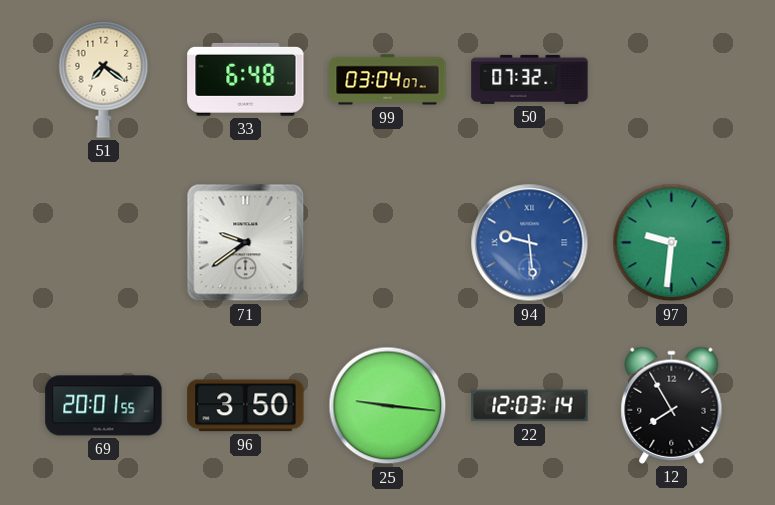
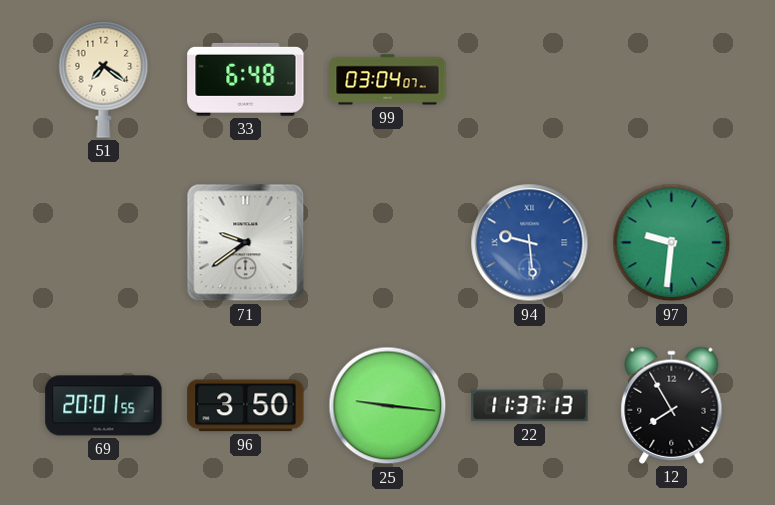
50: 07:32 -> none (530, 79)
22: 12:03 -> 11:37 (530, 406)
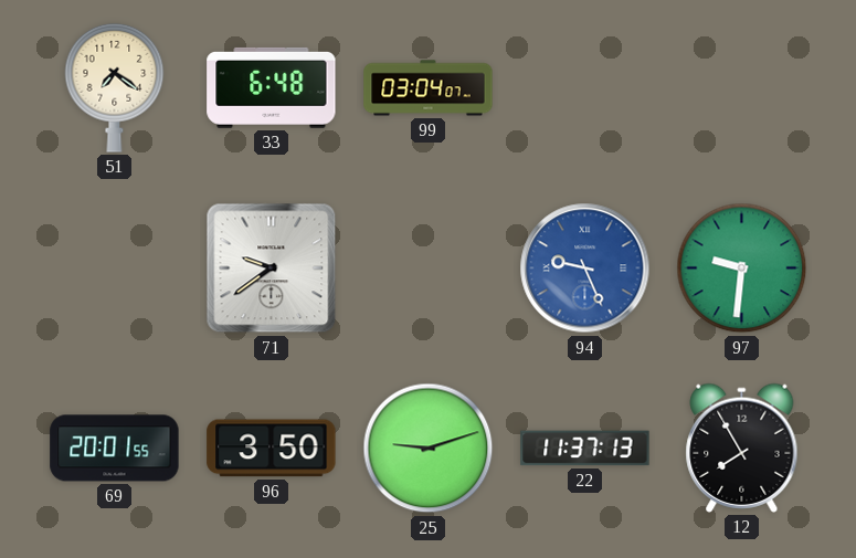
94: 9:29 -> 9:26 (585, 269)
25: 9:16 -> 9:12 (429, 449)
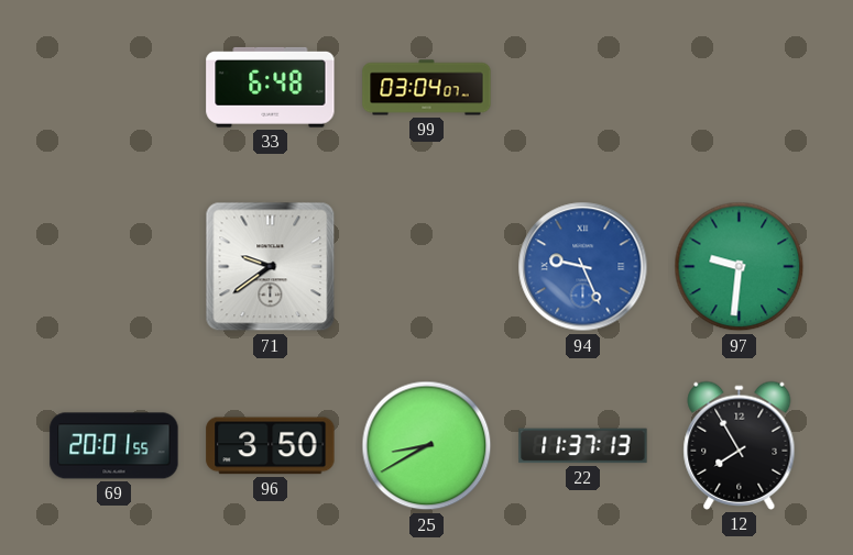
51: 7:21 -> none (115, 87)
25: 9:12 -> 8:40 (427, 446)
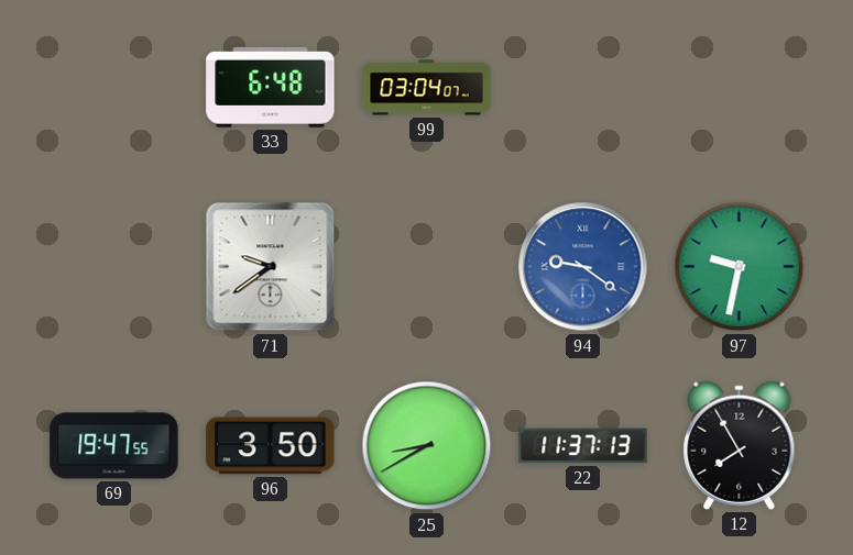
94: 9:26 -> 9:21 (583, 267)
97: 9:31 -> 9:32 (740, 267)
69: 20:01 -> 19:47 (114, 446)
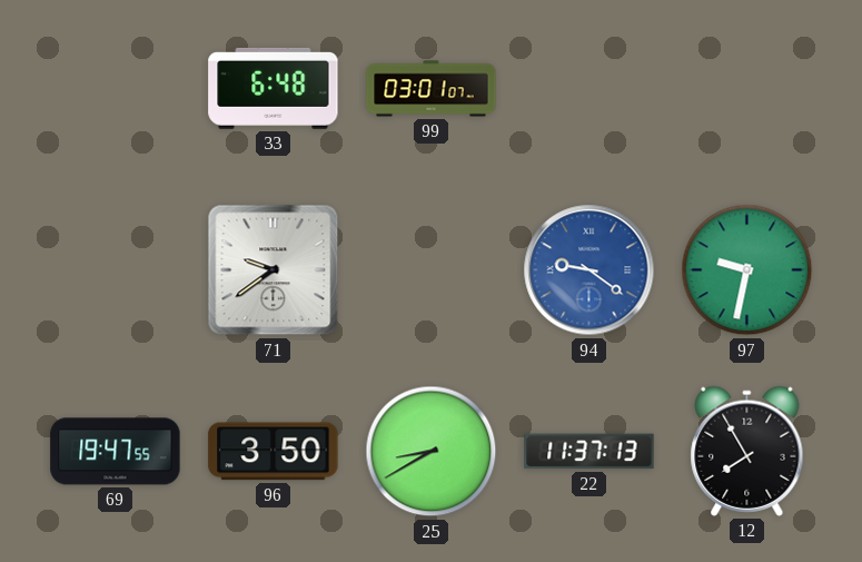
99: 03:04 -> 03:01 (432, 89)
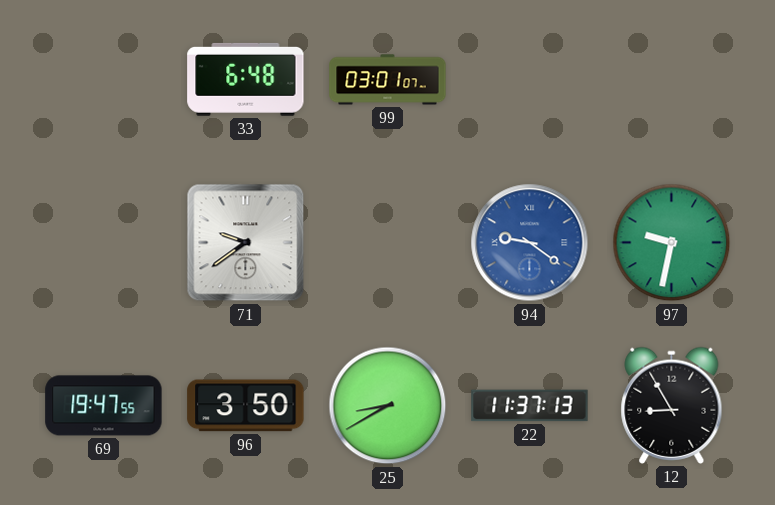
12: 7:55 -> 8:55 (672, 405)
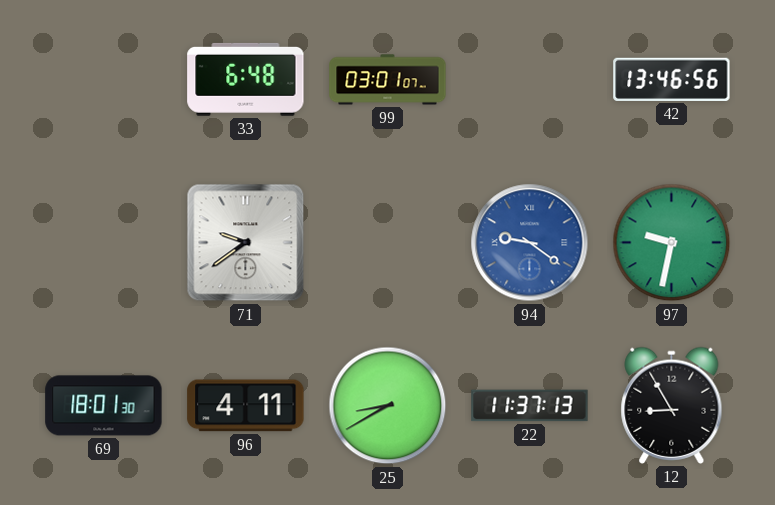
42: none -> 13:46 (672, 79)
69: 19:47 -> 18:01 (104, 406)
96: 3:50 -> 4:11 (246, 406)
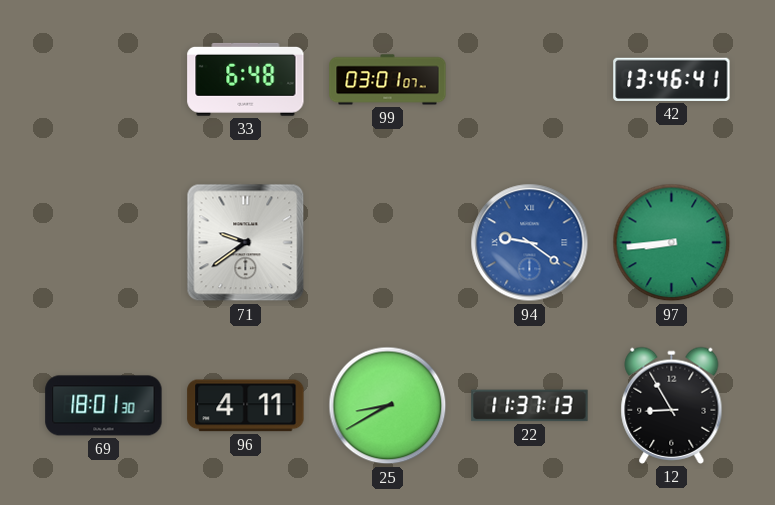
42: 13:46:56 -> 13:46:41 (672, 79)
97: 9:32 -> 8:44 (672, 243)
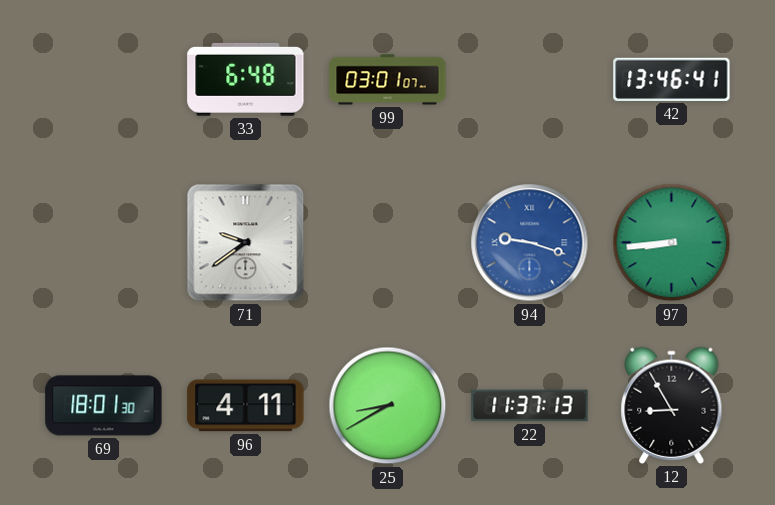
94: 9:21 -> 9:18 (530, 243)
